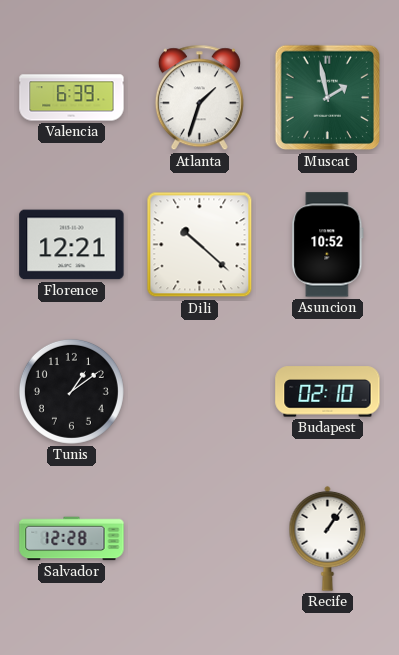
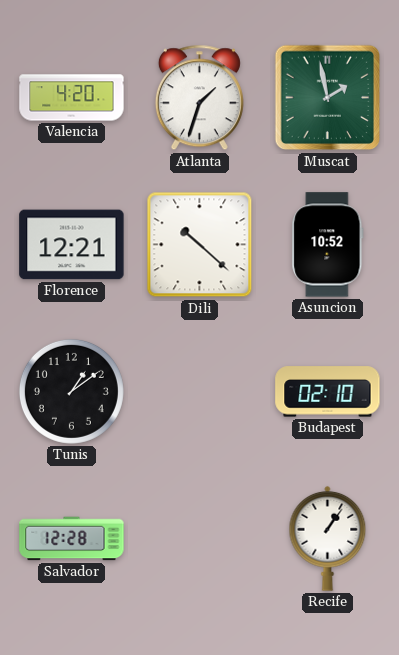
Valencia: 6:39 -> 4:20 (72, 98)
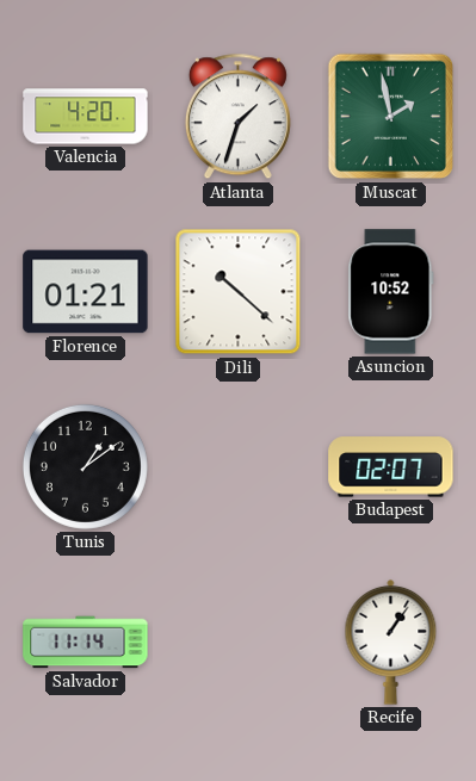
Florence: 12:21 -> 01:21 (86, 292)
Budapest: 02:10 -> 02:07 (391, 467)
Salvador: 12:28 -> 11:14 (86, 643)
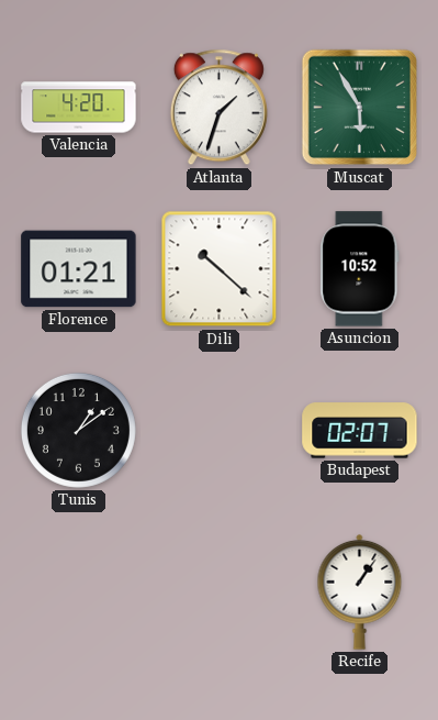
Muscat: 1:58 -> 5:55 (360, 108)
Salvador: 11:14 -> none (86, 643)
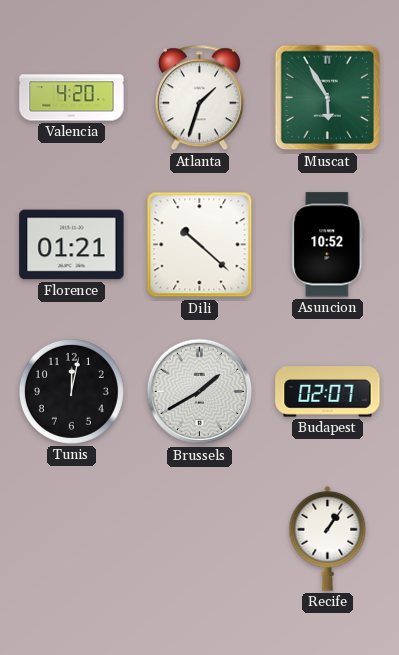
Tunis: 1:09 -> 12:02 (71, 391)
Brussels: none -> 1:40 (200, 392)
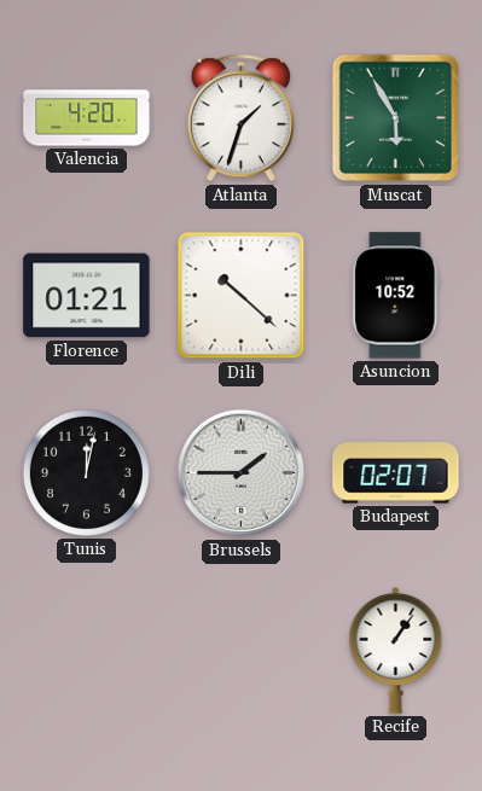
Brussels: 1:40 -> 1:45 (242, 473)
